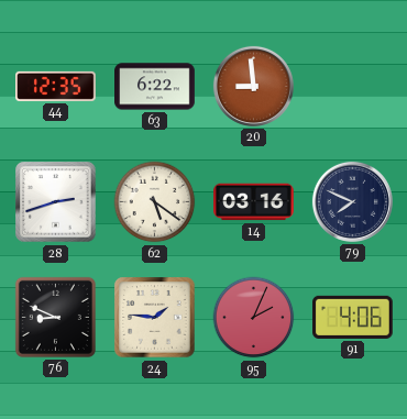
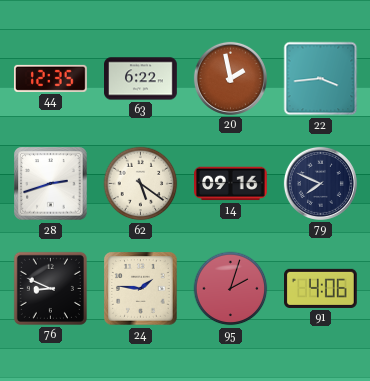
20: 8:59 -> 1:58 (230, 78)
22: none -> 3:44 (321, 79)
14: 03:16 -> 09:16 (231, 184)
95: 2:04 -> 2:03 (231, 289)
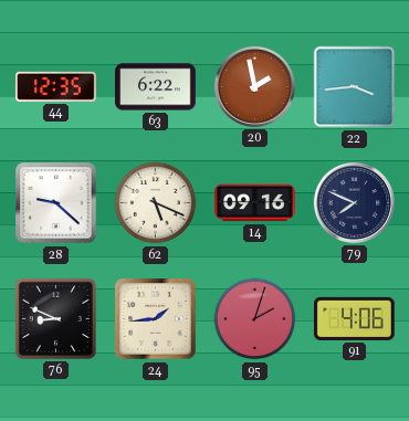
28: 2:42 -> 9:22 (56, 203)
62: 5:21 -> 5:19 (156, 203)
24: 1:46 -> 1:44 (156, 319)
